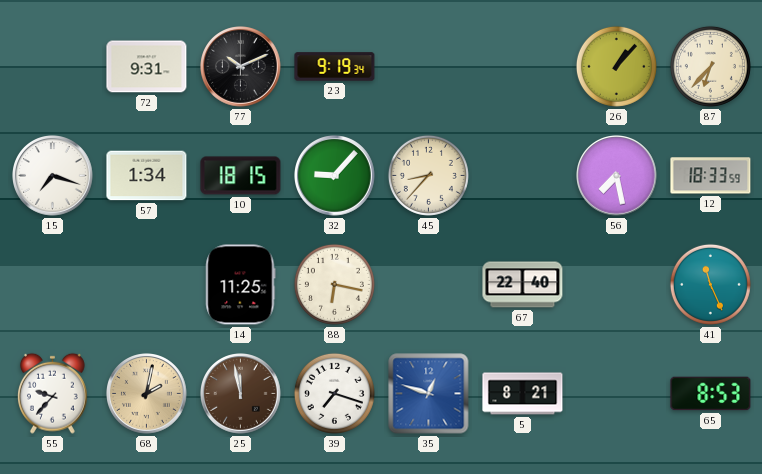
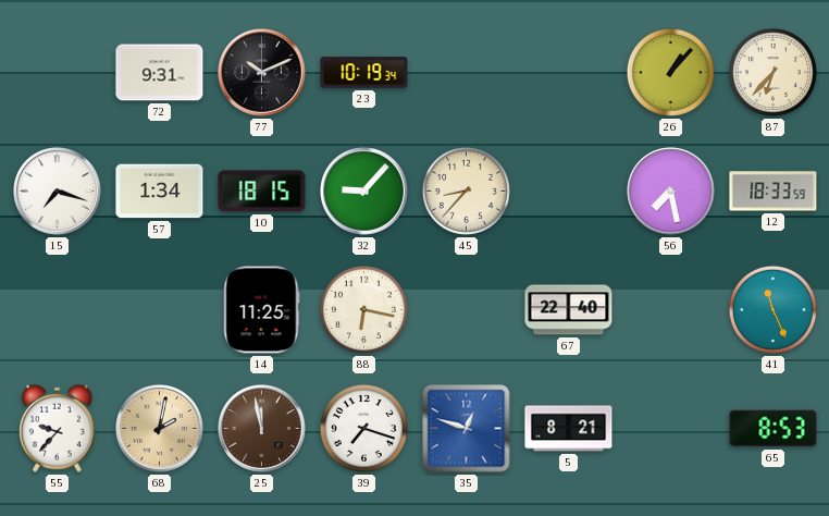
23: 9:19 -> 10:19 (364, 73)
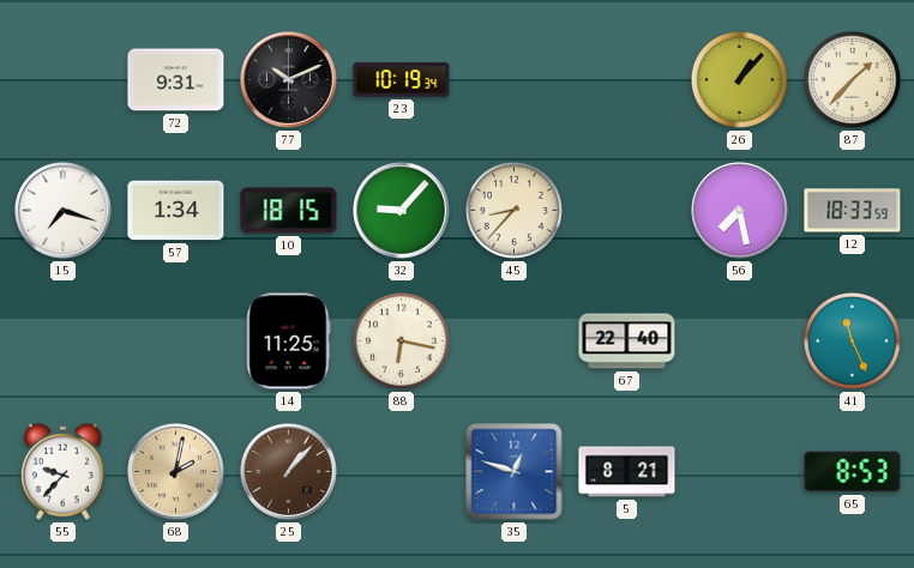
87: 6:37 -> 1:37 (852, 79)
25: 11:58 -> 1:07 (289, 472)
39: 7:18 -> none (363, 428)
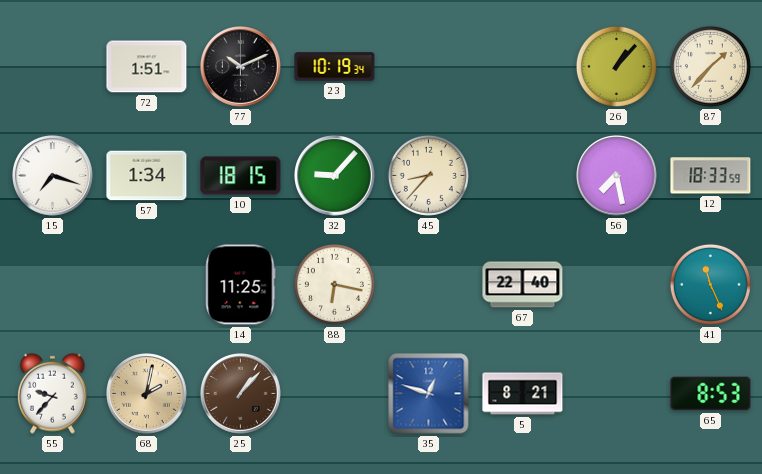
72: 9:31 -> 1:51 (147, 67)
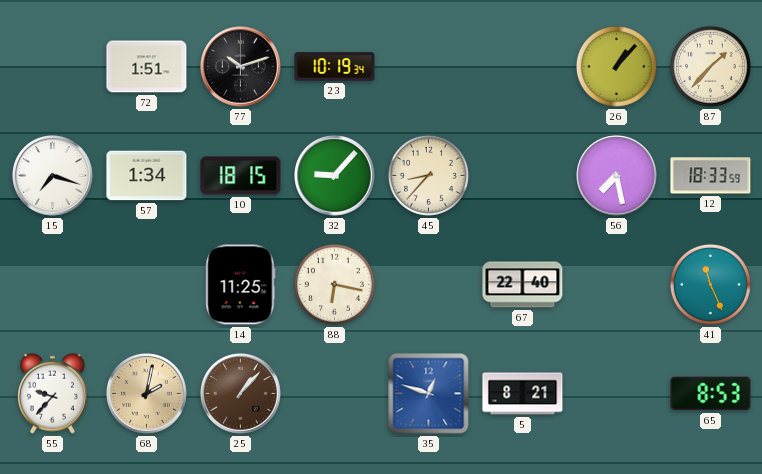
77: 10:11 -> 10:12 (241, 67)
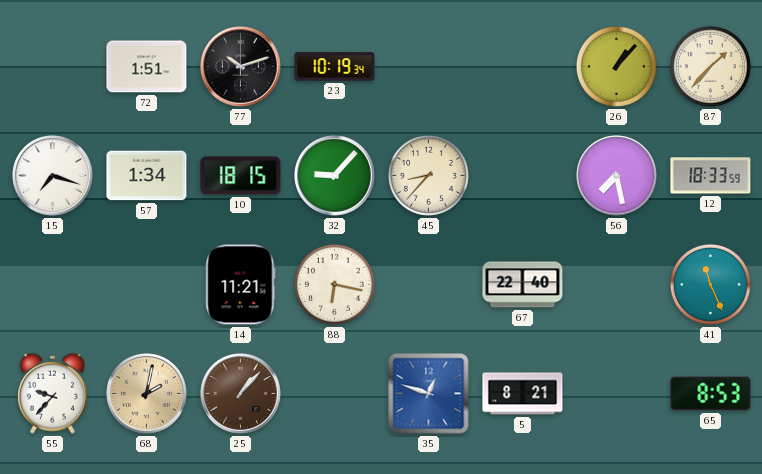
14: 11:25 -> 11:21 (241, 285)
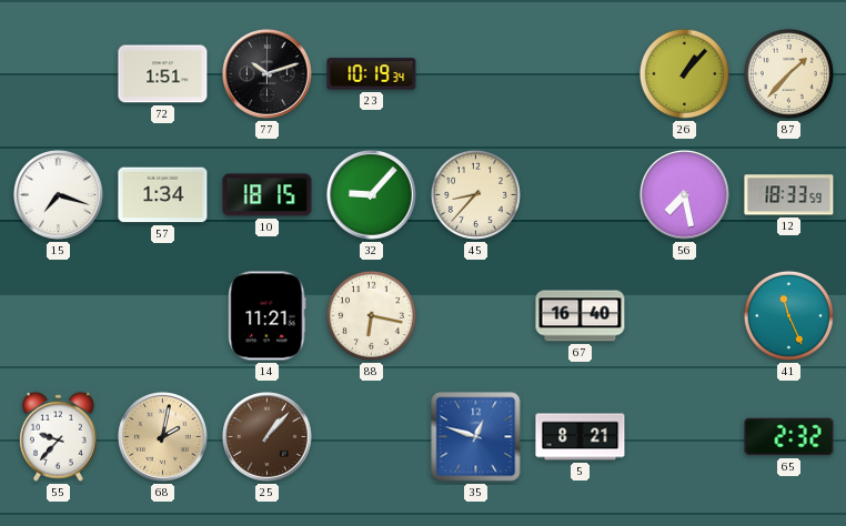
67: 22:40 -> 16:40 (581, 316)
65: 8:53 -> 2:32 (789, 437)
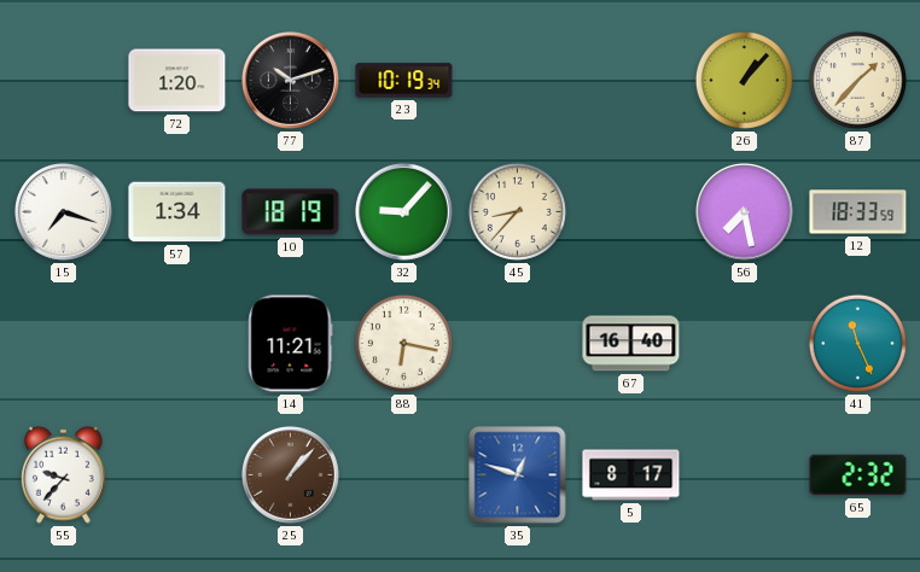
72: 1:51 -> 1:20 (177, 81)
10: 18:15 -> 18:19 (291, 212)
68: 2:02 -> none (163, 437)
5: 8:21 -> 8:17 (631, 475)
